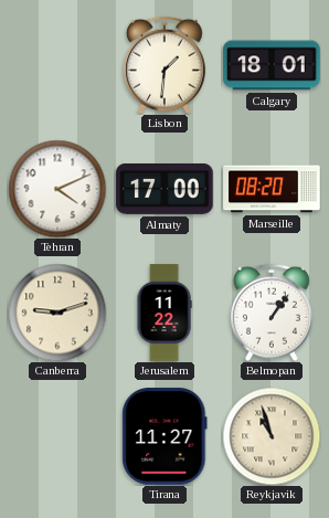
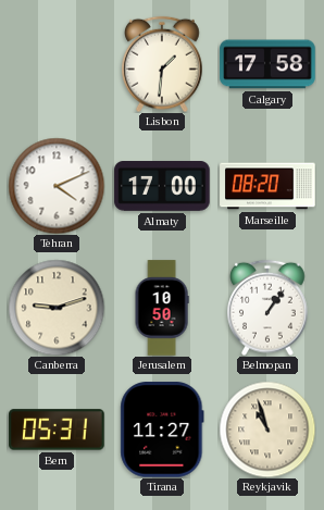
Calgary: 18:01 -> 17:58 (267, 64)
Jerusalem: 11:22 -> 10:50 (162, 308)
Bern: none -> 05:31 (57, 430)
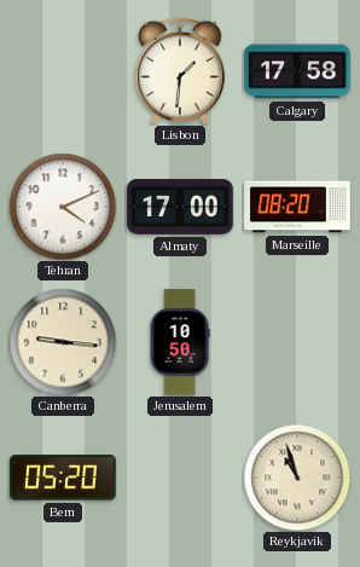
Canberra: 9:12 -> 9:16 (63, 342)
Belmopan: 1:06 -> none (269, 308)
Bern: 05:31 -> 05:20 (63, 478)
Tirana: 11:27 -> none (162, 430)
